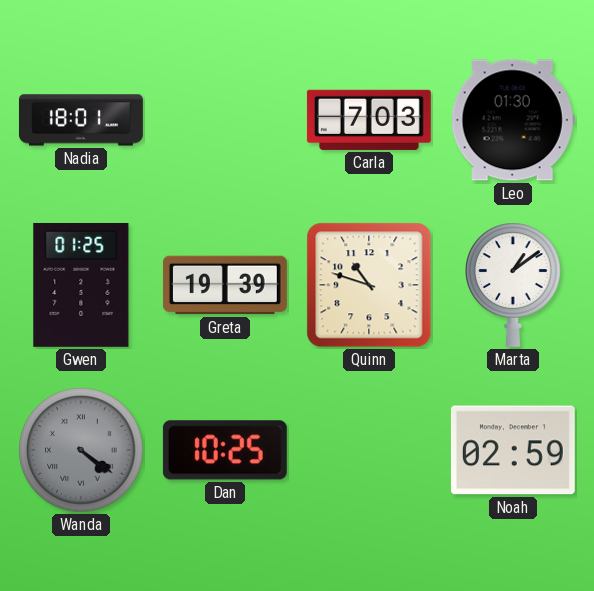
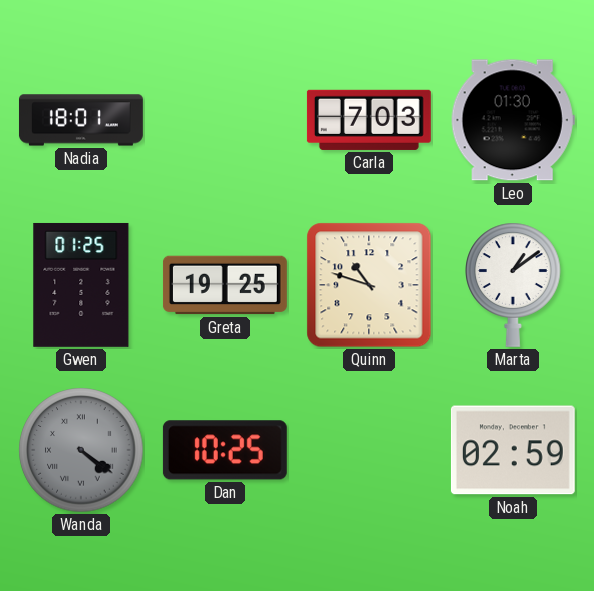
Greta: 19:39 -> 19:25 (225, 285)
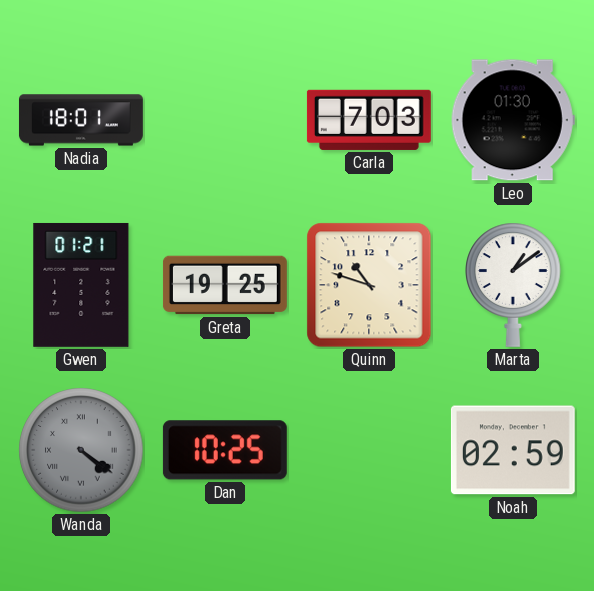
Gwen: 01:25 -> 01:21 (81, 285)
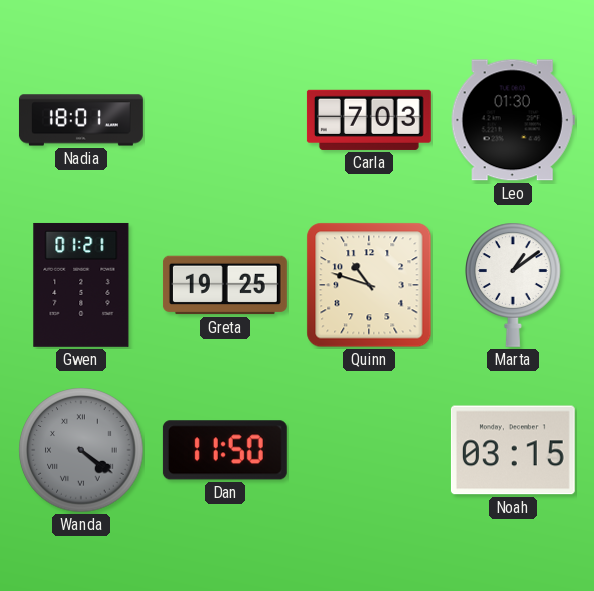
Dan: 10:25 -> 11:50 (225, 450)
Noah: 02:59 -> 03:15 (513, 450)
